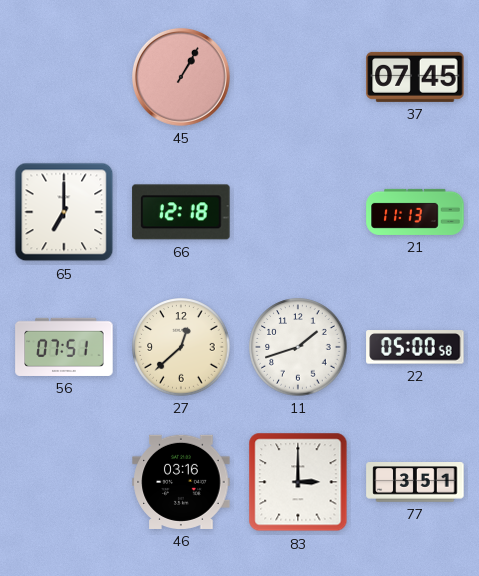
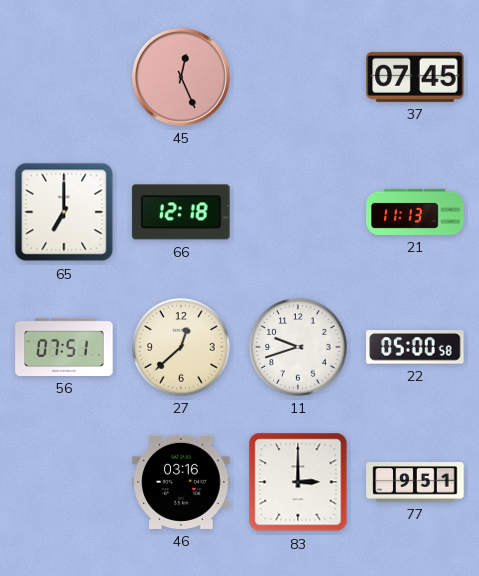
45: 1:05 -> 12:26 (181, 77)
11: 1:42 -> 9:42 (298, 347)
77: 3:51 -> 9:51 (415, 482)
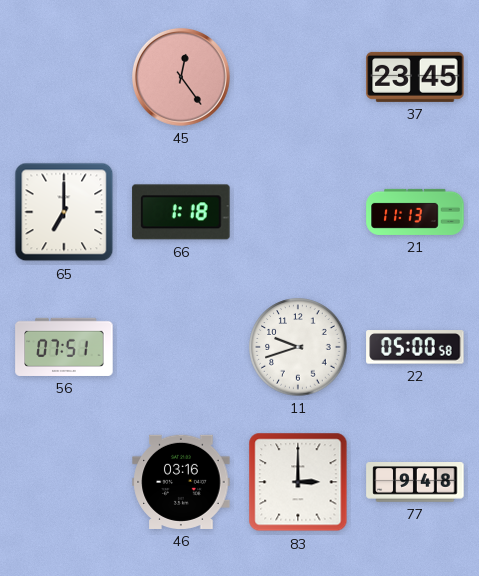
45: 12:26 -> 12:24 (181, 77)
37: 07:45 -> 23:45 (415, 77)
66: 12:18 -> 1:18 (181, 212)
27: 12:38 -> none (181, 347)
77: 9:51 -> 9:48 (415, 482)
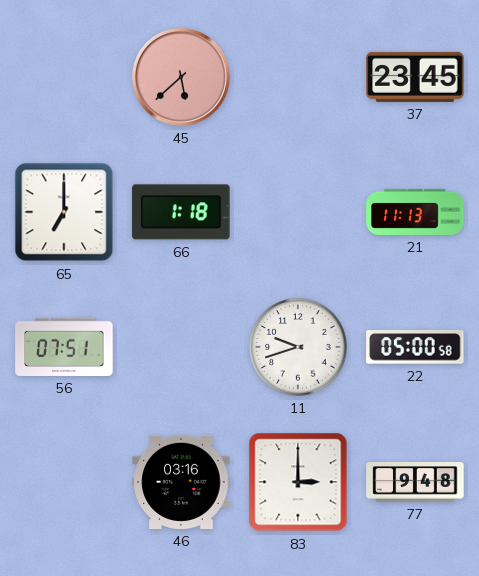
45: 12:24 -> 5:38 (181, 77)
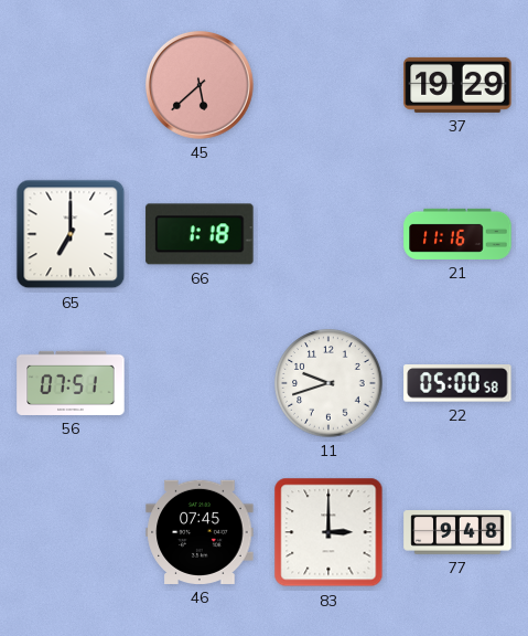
37: 23:45 -> 19:29 (457, 85)
21: 11:13 -> 11:16 (457, 234)
46: 03:16 -> 07:45 (200, 532)
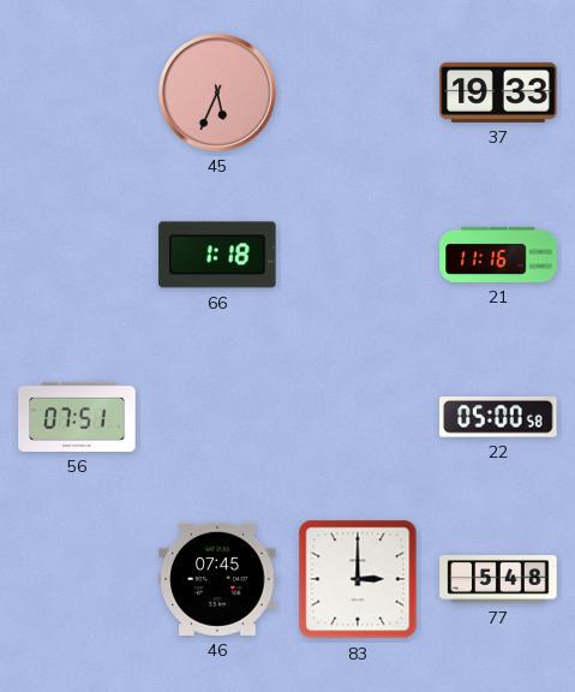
45: 5:38 -> 5:34 (217, 93)
37: 19:29 -> 19:33 (498, 93)
65: 7:00 -> none (71, 234)
11: 9:42 -> none (328, 383)
77: 9:48 -> 5:48 (498, 579)
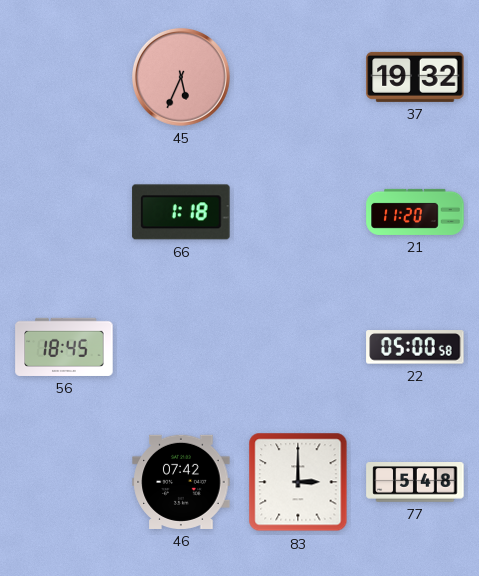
37: 19:33 -> 19:32 (415, 77)
21: 11:16 -> 11:20 (415, 212)
56: 07:51 -> 18:45 (64, 347)
46: 07:45 -> 07:42 (181, 482)
